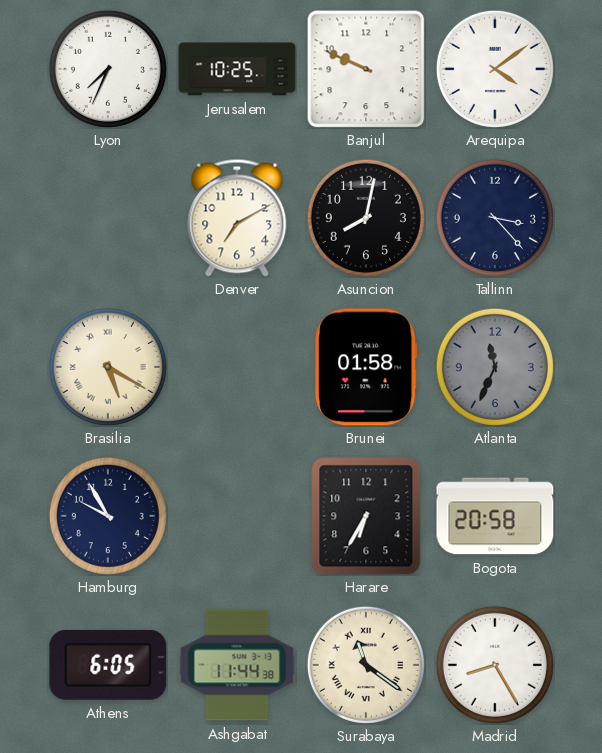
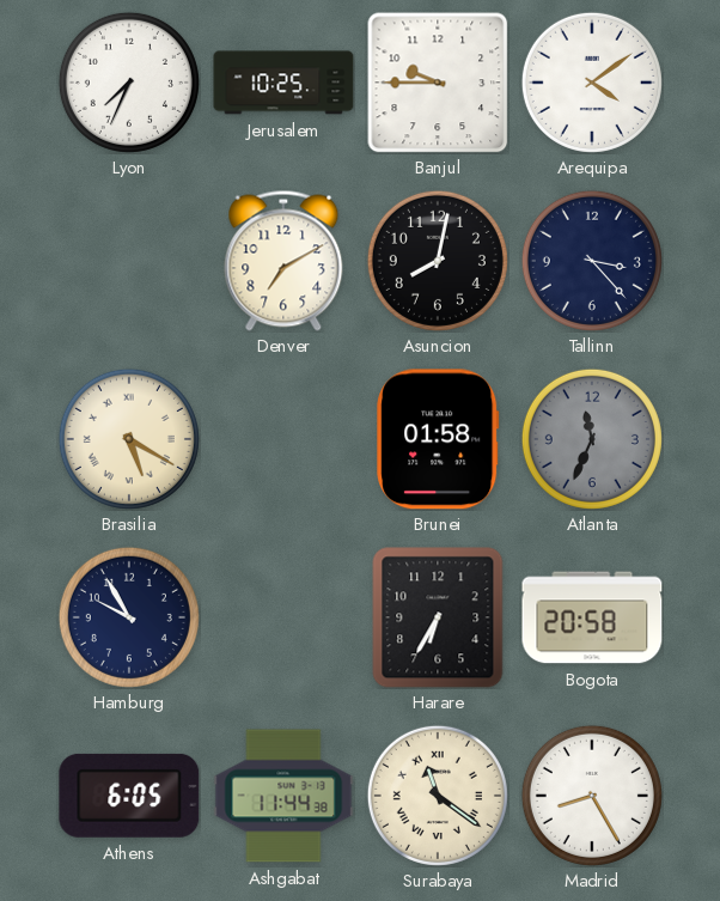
Banjul: 9:49 -> 9:45 (438, 83)
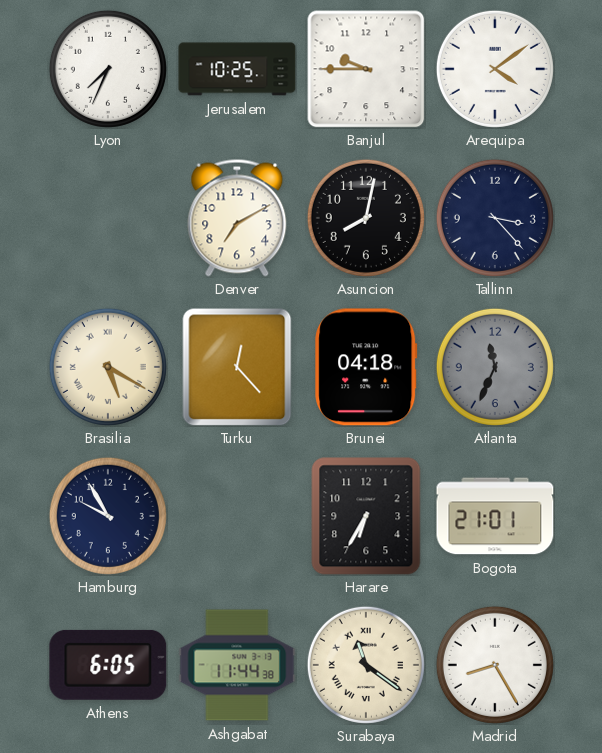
Turku: none -> 12:23 (237, 367)
Brunei: 01:58 -> 04:18 (366, 367)
Bogota: 20:58 -> 21:01 (495, 516)
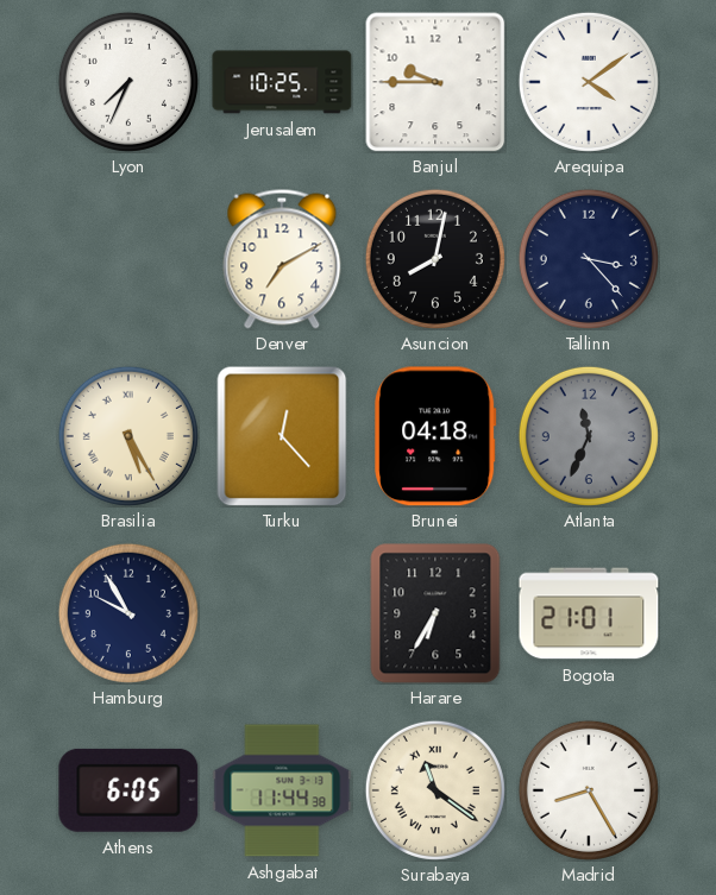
Brasilia: 5:20 -> 5:25 (128, 436)
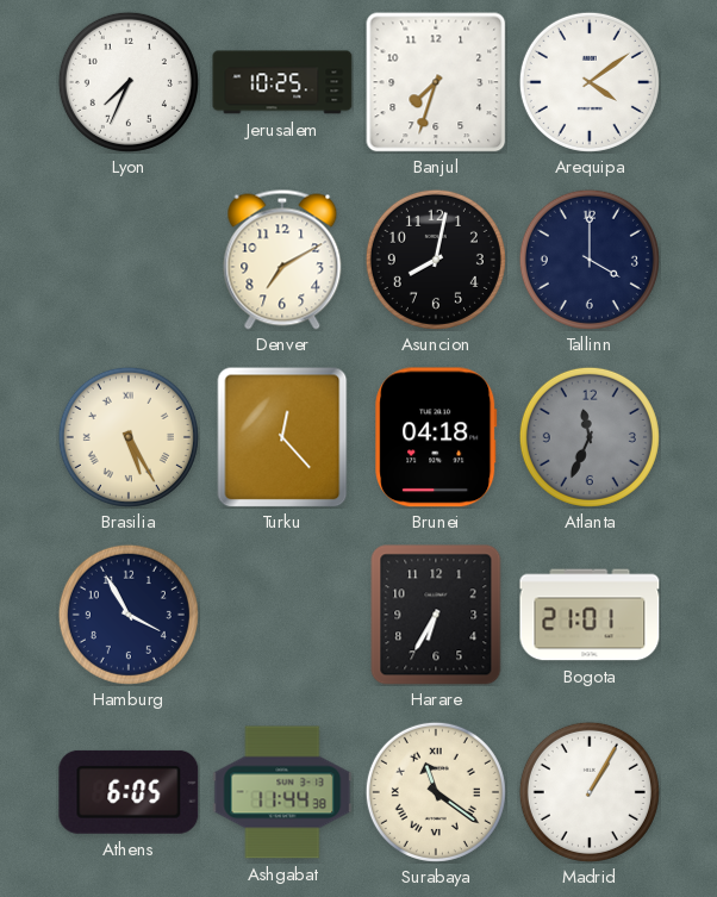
Banjul: 9:45 -> 7:33 (436, 82)
Tallinn: 3:23 -> 4:00 (590, 260)
Hamburg: 9:55 -> 3:55 (129, 615)
Madrid: 8:25 -> 1:05 (590, 792)
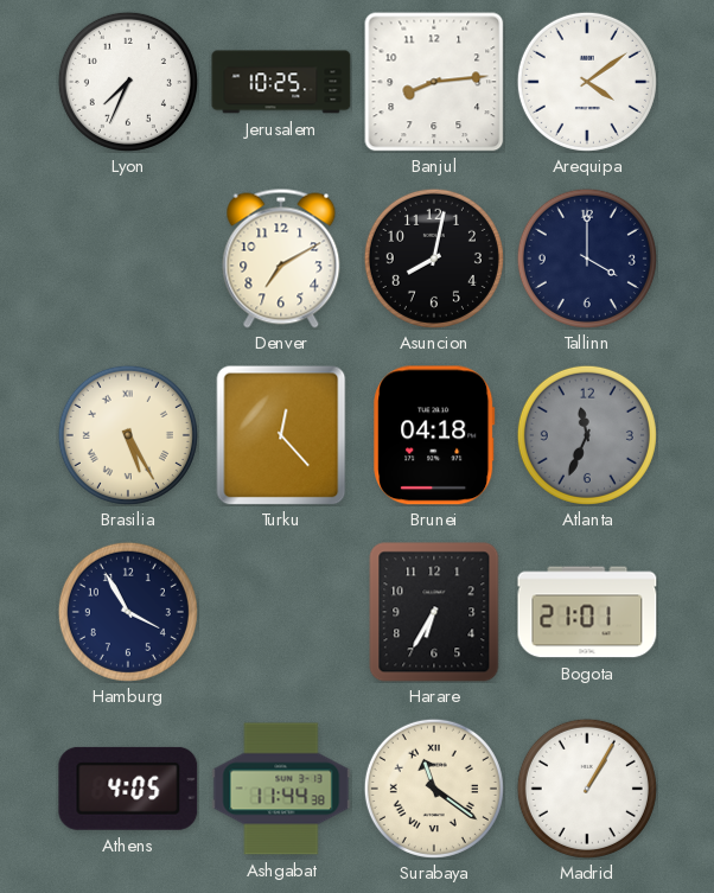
Banjul: 7:33 -> 8:14 (434, 82)
Athens: 6:05 -> 4:05 (128, 789)
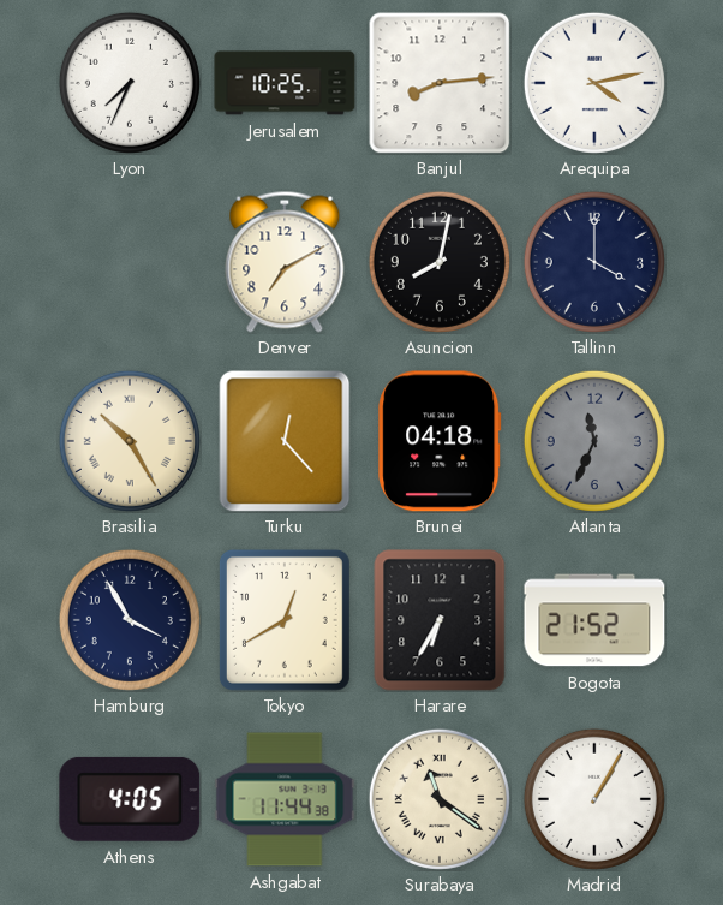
Arequipa: 4:09 -> 4:13 (594, 83)
Brasilia: 5:25 -> 10:25 (130, 441)
Tokyo: none -> 12:40 (285, 620)
Bogota: 21:01 -> 21:52 (594, 620)
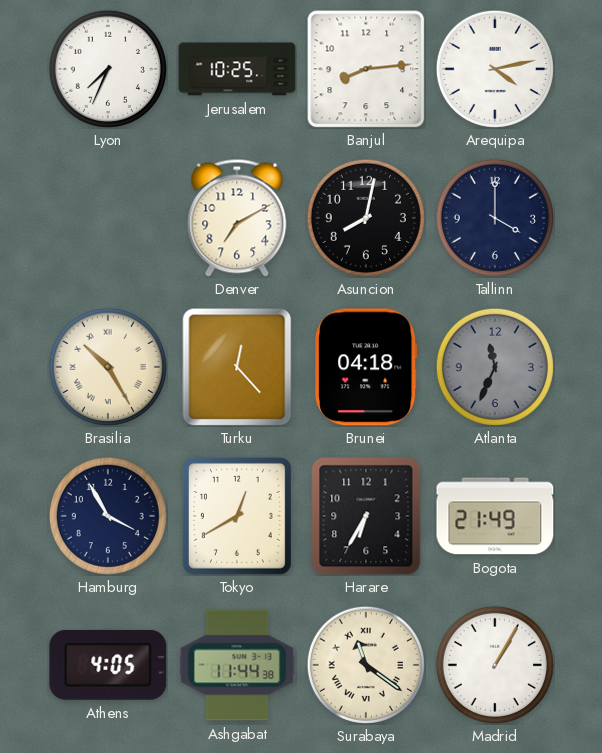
Bogota: 21:52 -> 21:49 (495, 516)
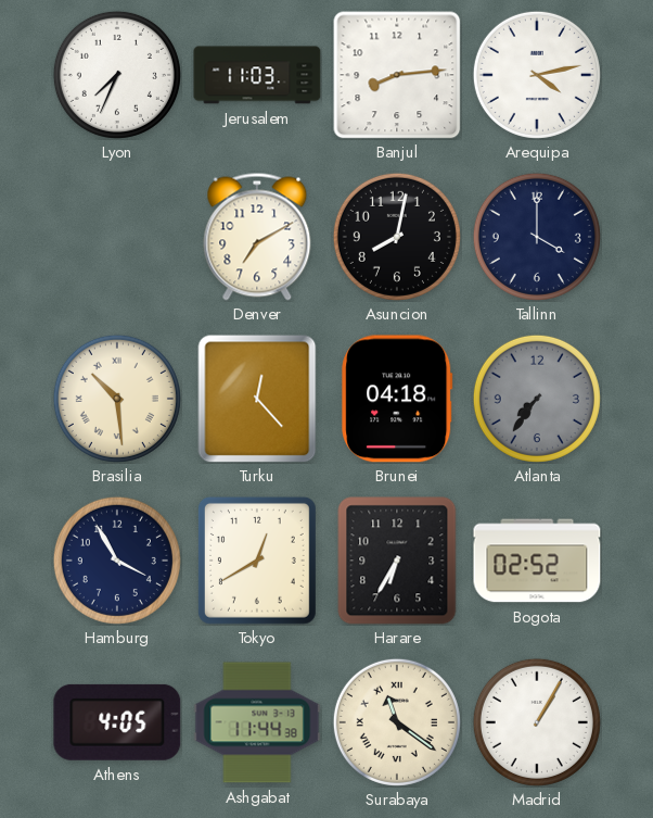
Jerusalem: 10:25 -> 11:03 (257, 75)
Brasilia: 10:25 -> 10:29 (117, 399)
Atlanta: 11:34 -> 7:36 (537, 399)
Bogota: 21:49 -> 02:52 (537, 561)
